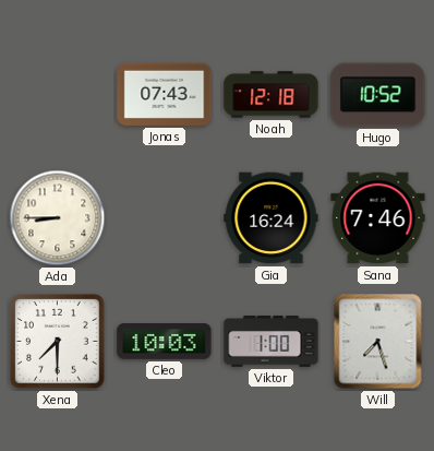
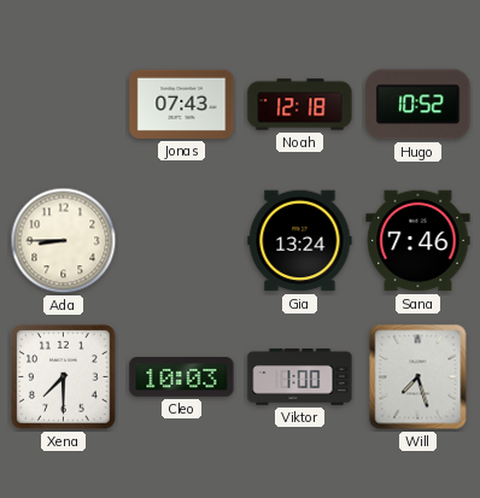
Gia: 16:24 -> 13:24 (300, 241)
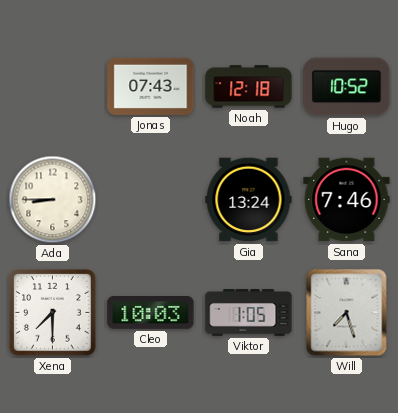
Viktor: 1:00 -> 1:05 (249, 313)
